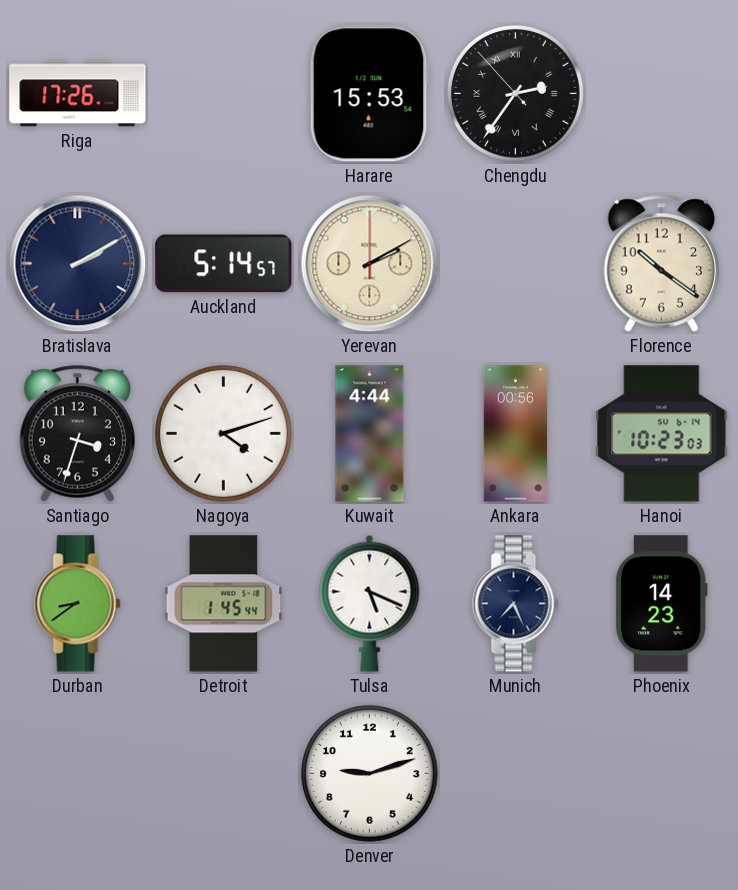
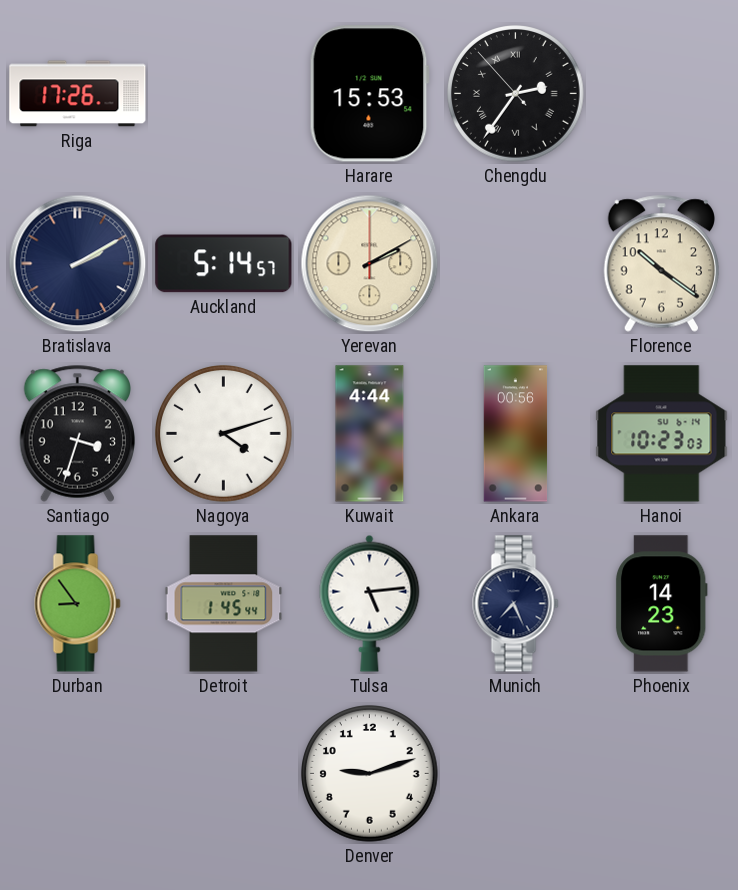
Durban: 8:39 -> 8:54 (78, 604)
Tulsa: 5:19 -> 5:14 (370, 603)
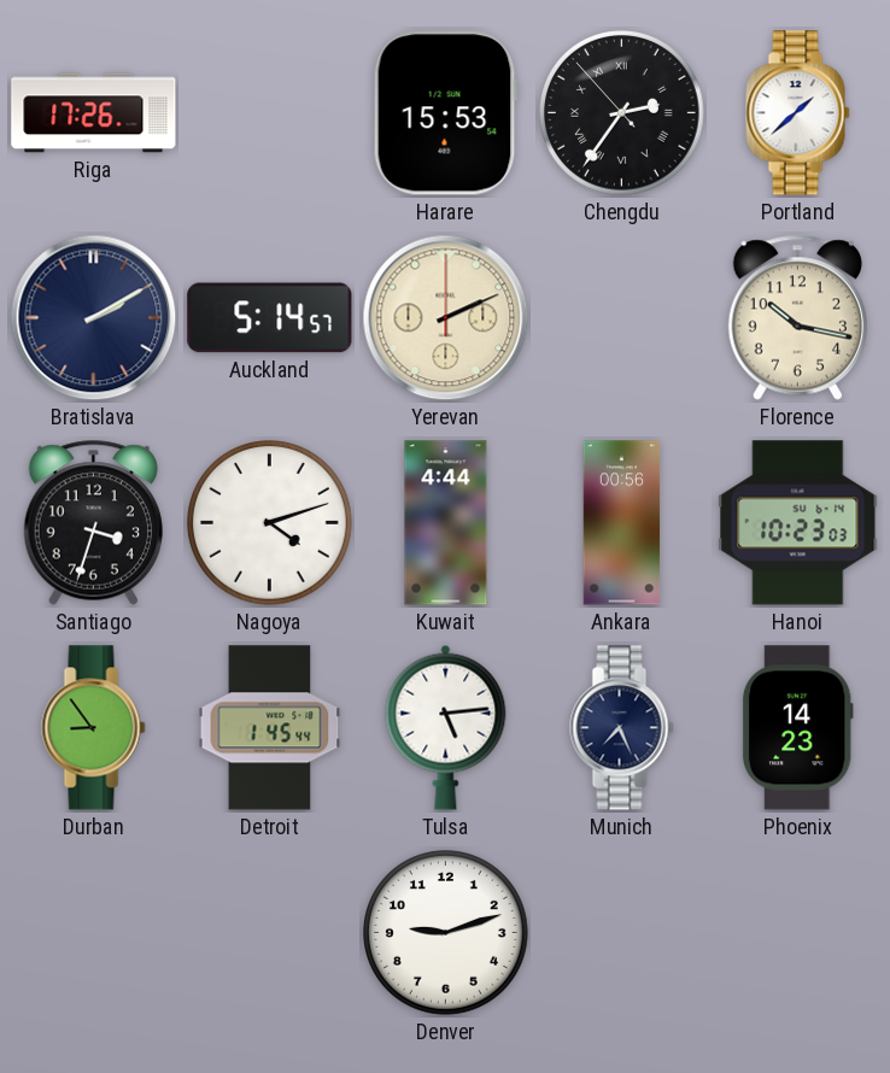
Portland: none -> 1:38 (798, 113)
Yerevan: 2:10 -> 2:11 (446, 318)
Florence: 10:21 -> 10:17 (797, 317)
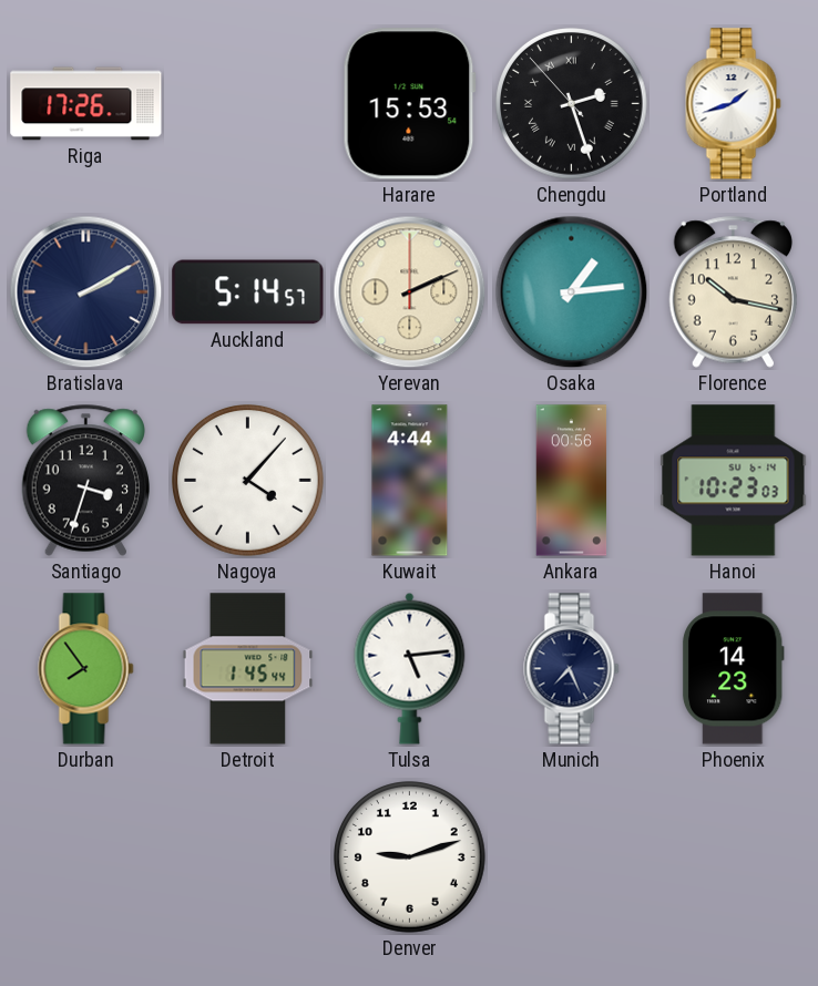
Chengdu: 2:35 -> 2:26 (572, 104)
Portland: 1:38 -> 1:42 (734, 104)
Osaka: none -> 1:14 (572, 292)
Nagoya: 4:12 -> 4:07 (248, 481)
Durban: 8:54 -> 7:54 (86, 669)
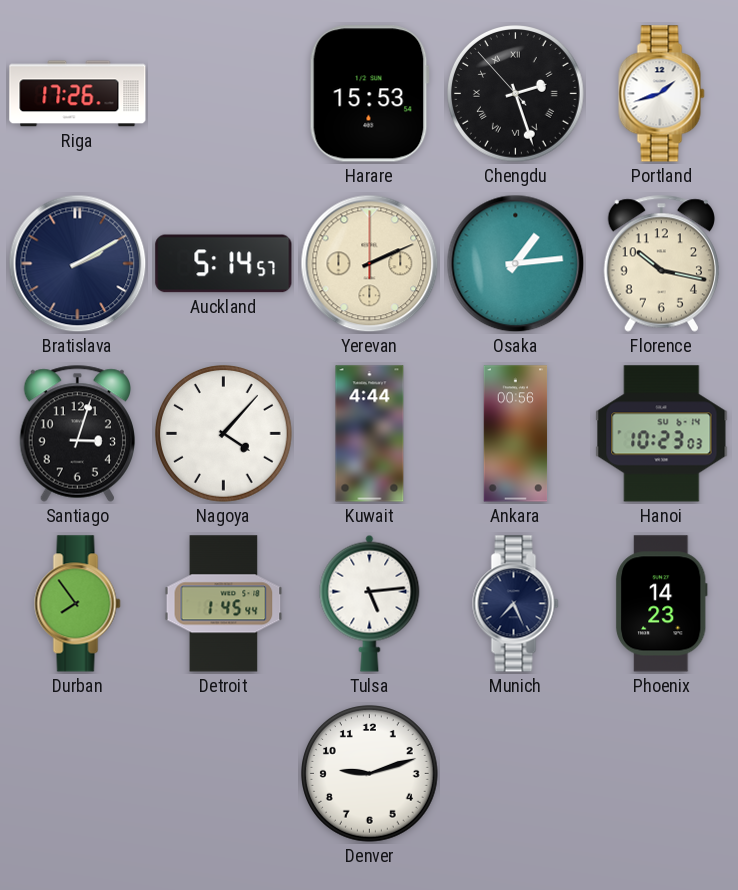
Santiago: 3:33 -> 3:03 (77, 433)
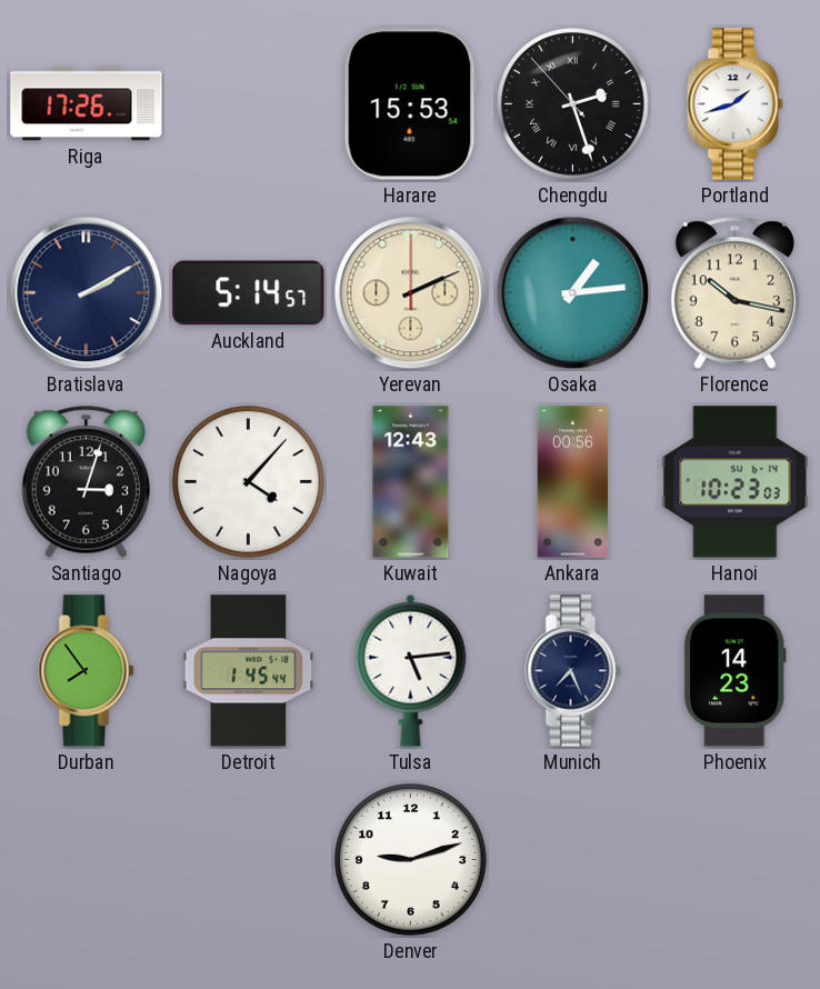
Kuwait: 4:44 -> 12:43 (411, 482)
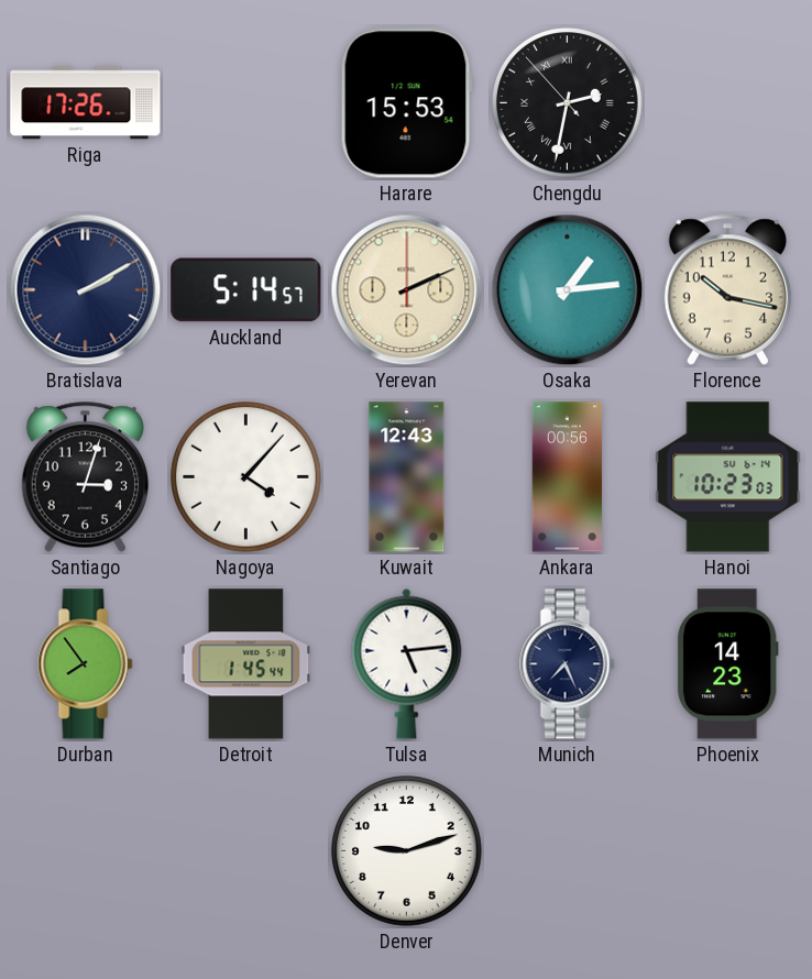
Chengdu: 2:26 -> 2:31 (568, 103)
Portland: 1:42 -> none (736, 104)
